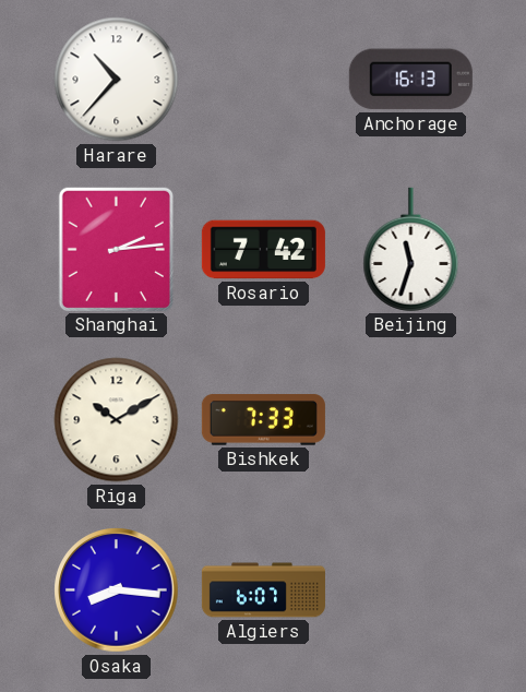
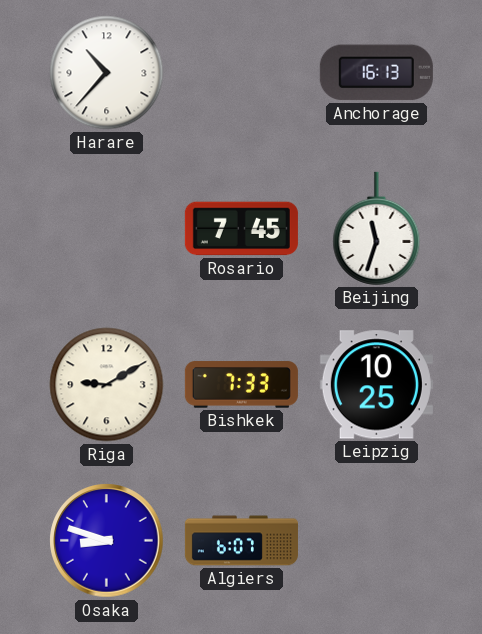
Shanghai: 2:14 -> none (116, 249)
Rosario: 7:42 -> 7:45 (241, 229)
Riga: 10:10 -> 9:10 (107, 385)
Leipzig: none -> 10:25 (376, 385)
Osaka: 8:16 -> 8:48 (107, 541)
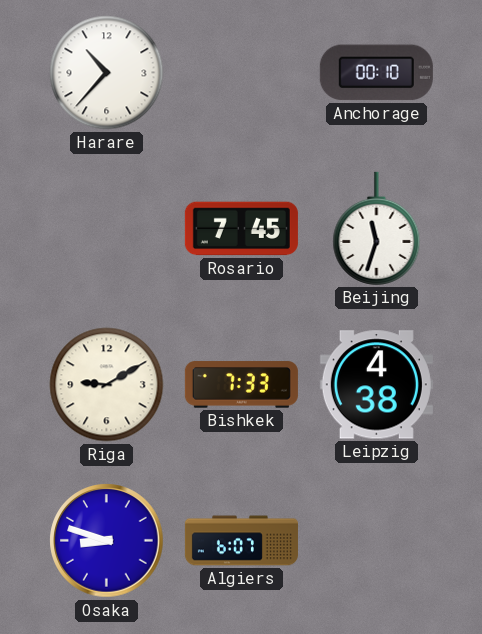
Anchorage: 16:13 -> 00:10 (376, 73)
Leipzig: 10:25 -> 4:38 (376, 385)
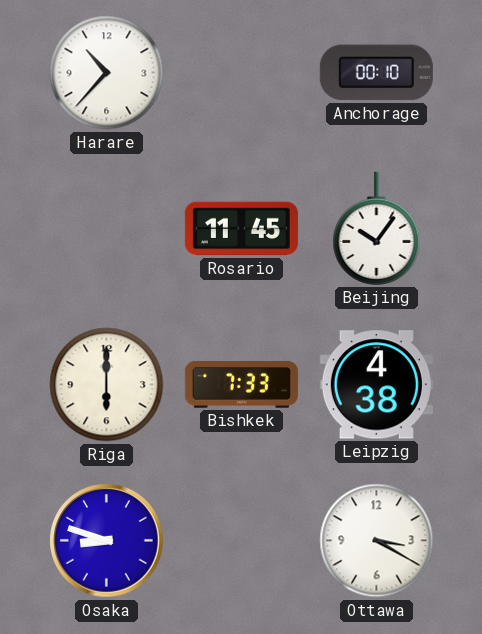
Rosario: 7:45 -> 11:45 (241, 229)
Beijing: 11:33 -> 10:06 (377, 228)
Riga: 9:10 -> 6:00 (107, 385)
Algiers: 6:07 -> none (241, 541)
Ottawa: none -> 3:20 (377, 541)
